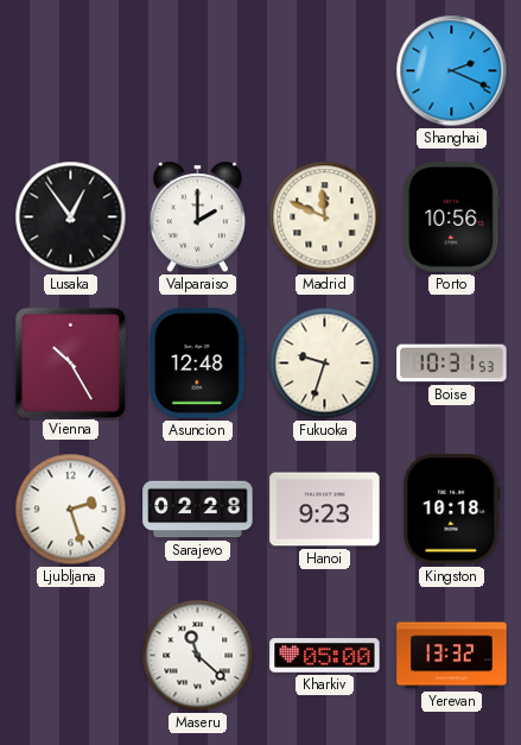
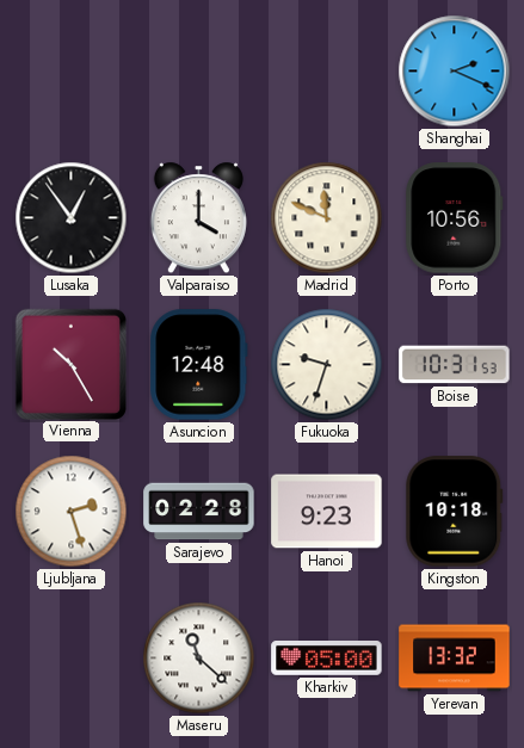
Valparaiso: 2:00 -> 4:00 (198, 218)
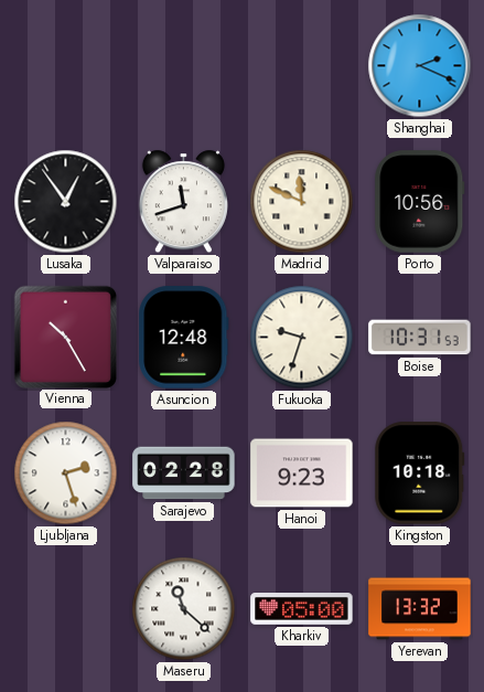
Valparaiso: 4:00 -> 11:42 (183, 202)
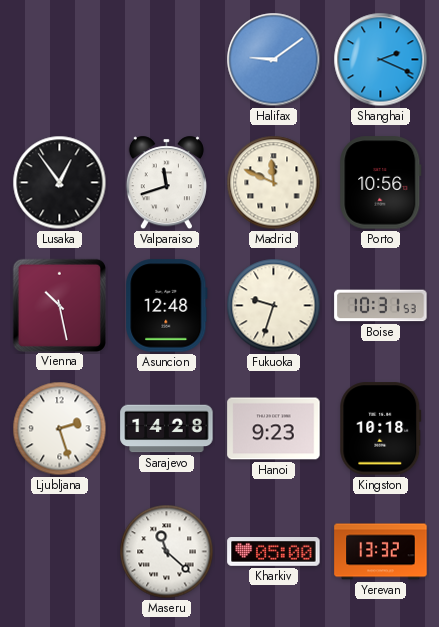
Halifax: none -> 9:09 (274, 60)
Vienna: 10:25 -> 10:28 (59, 305)
Sarajevo: 02:28 -> 14:28 (167, 429)
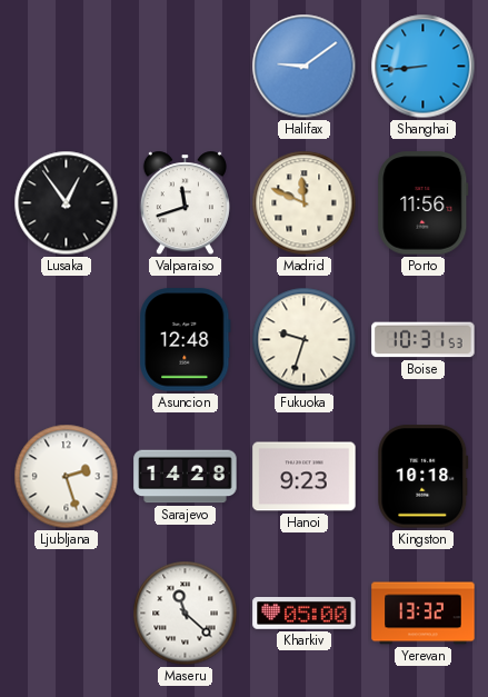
Shanghai: 2:19 -> 8:44 (424, 67)
Porto: 10:56 -> 11:56 (424, 203)
Vienna: 10:28 -> none (59, 305)
